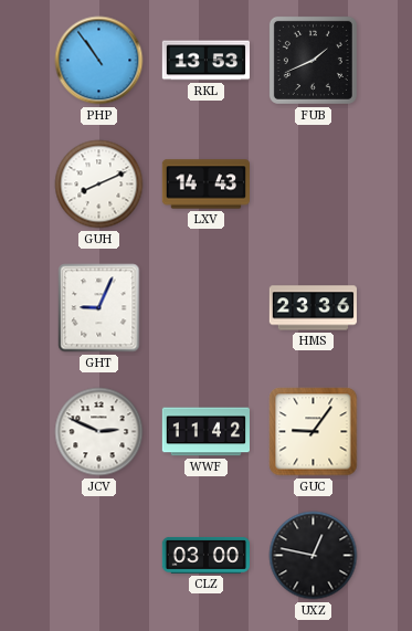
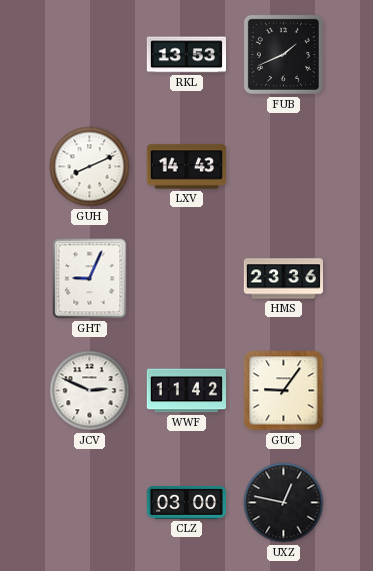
PHP: 10:54 -> none (99, 61)
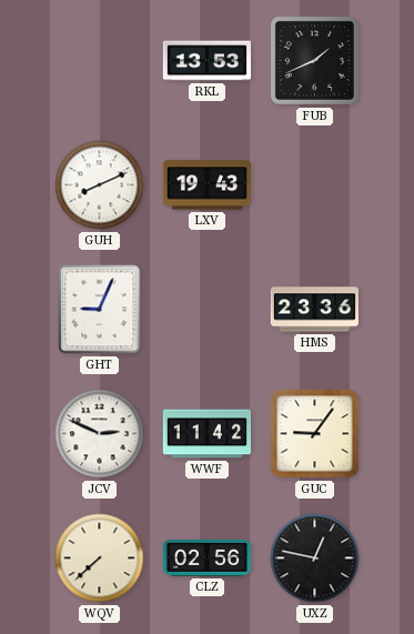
LXV: 14:43 -> 19:43 (206, 185)
WQV: none -> 7:38 (100, 558)
CLZ: 03:00 -> 02:56 (206, 557)
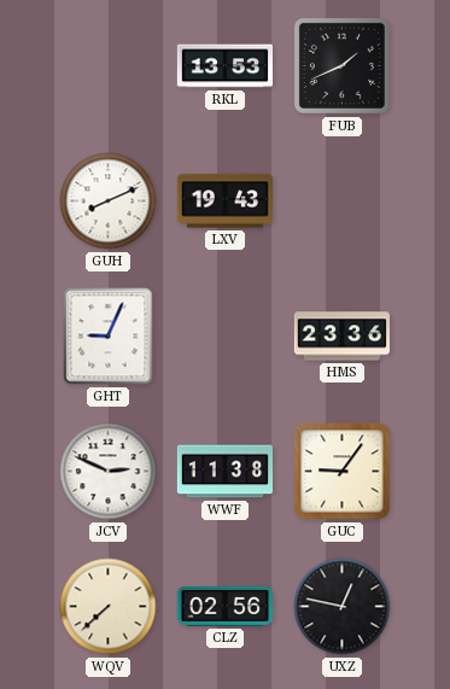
WWF: 11:42 -> 11:38 (224, 472)
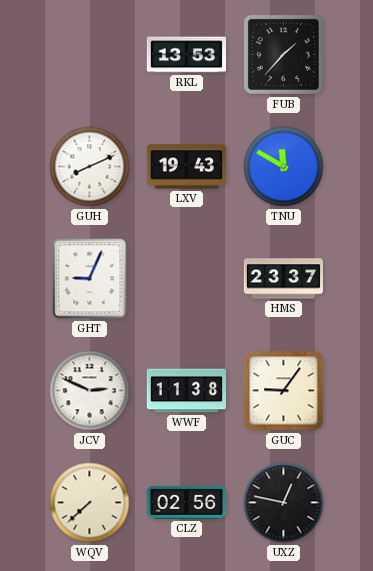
FUB: 1:41 -> 1:37 (283, 54)
TNU: none -> 11:50 (284, 167)
HMS: 23:36 -> 23:37 (283, 279)
